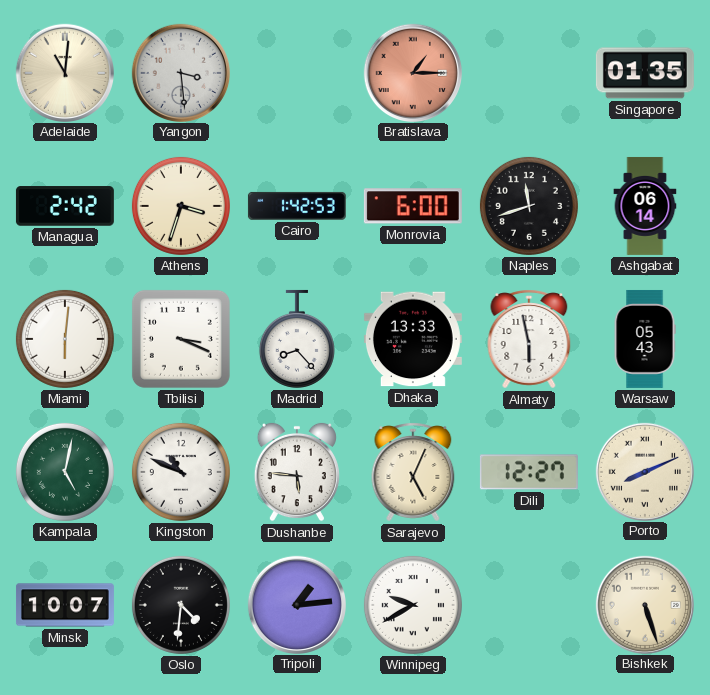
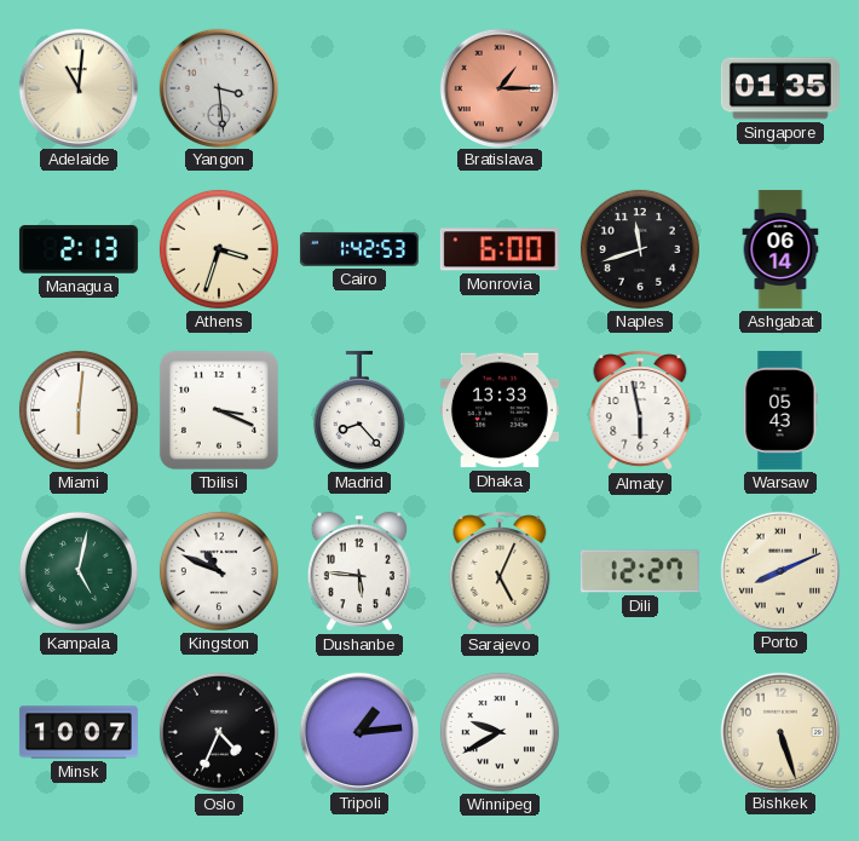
Managua: 2:42 -> 2:13 (79, 249)
Oslo: 4:31 -> 4:34 (219, 732)
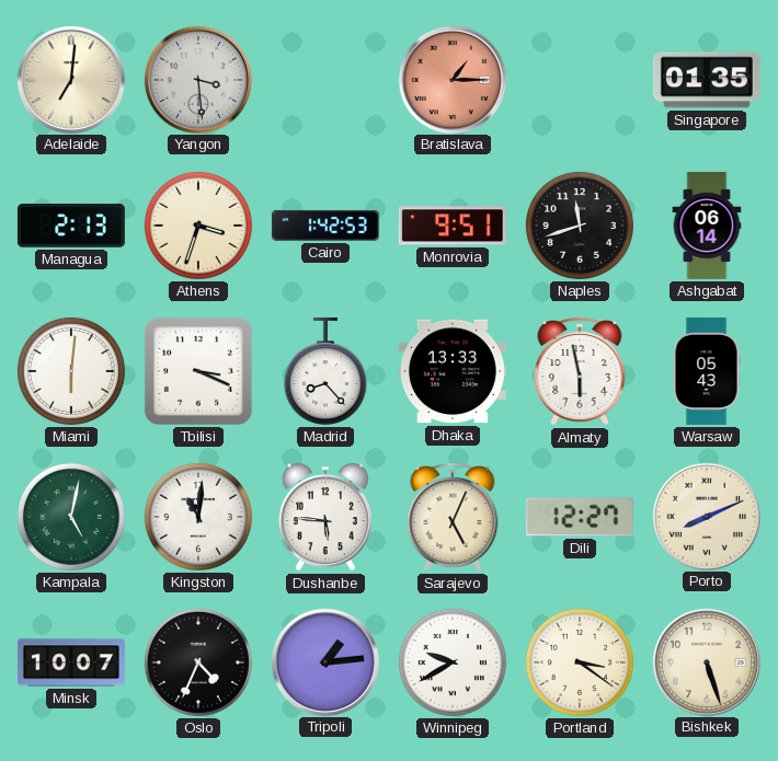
Adelaide: 11:01 -> 7:01 (70, 79)
Monrovia: 6:00 -> 9:51 (453, 226)
Kingston: 10:49 -> 11:01 (198, 517)
Portland: none -> 3:21 (580, 662)
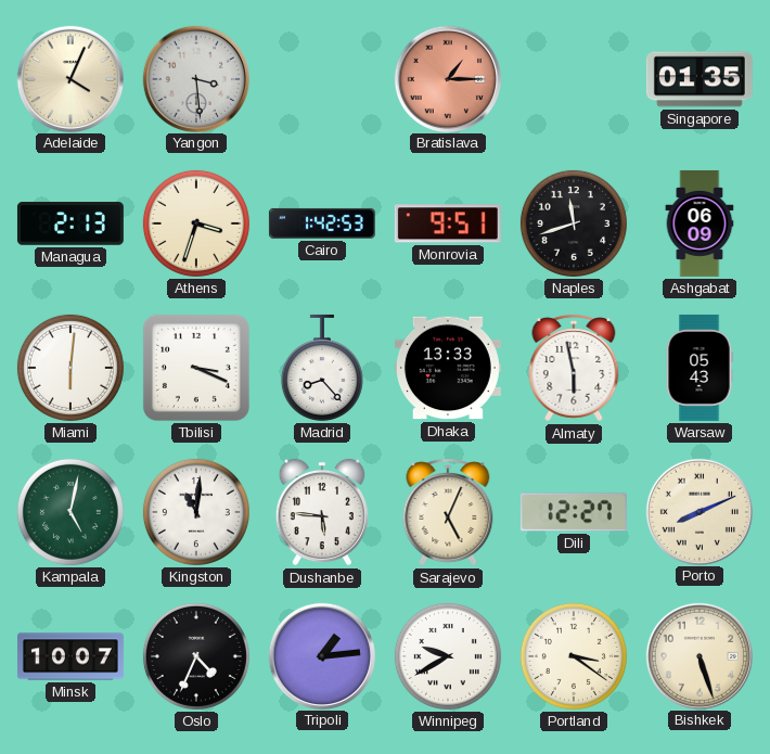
Adelaide: 7:01 -> 4:04 (69, 78)
Ashgabat: 06:14 -> 06:09 (700, 223)
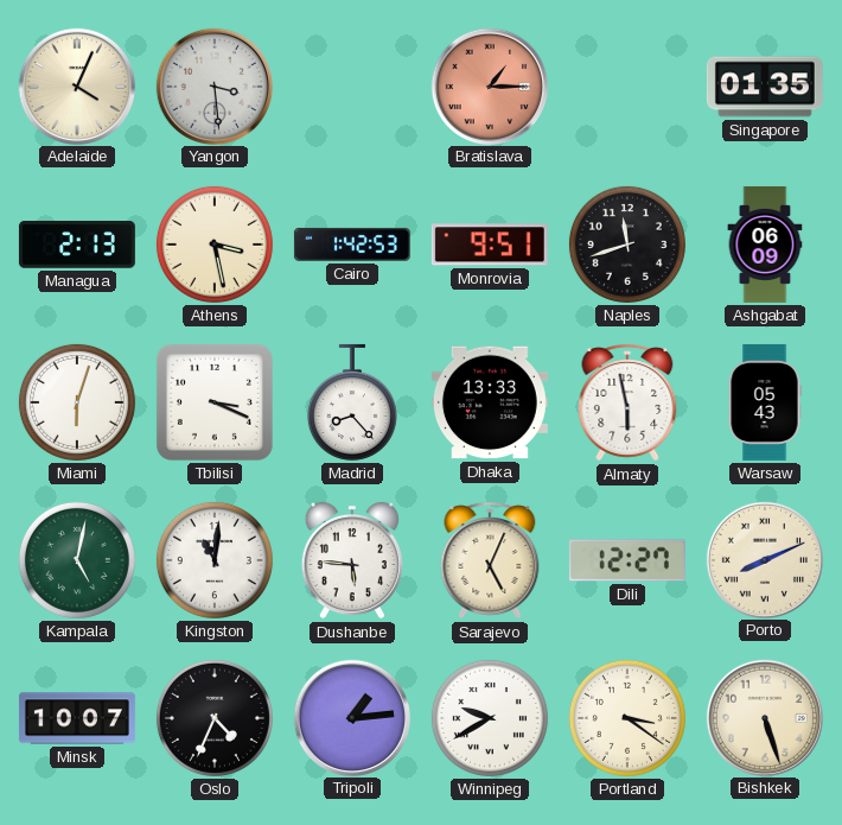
Athens: 3:33 -> 3:28 (215, 245)
Miami: 6:01 -> 6:03 (77, 402)
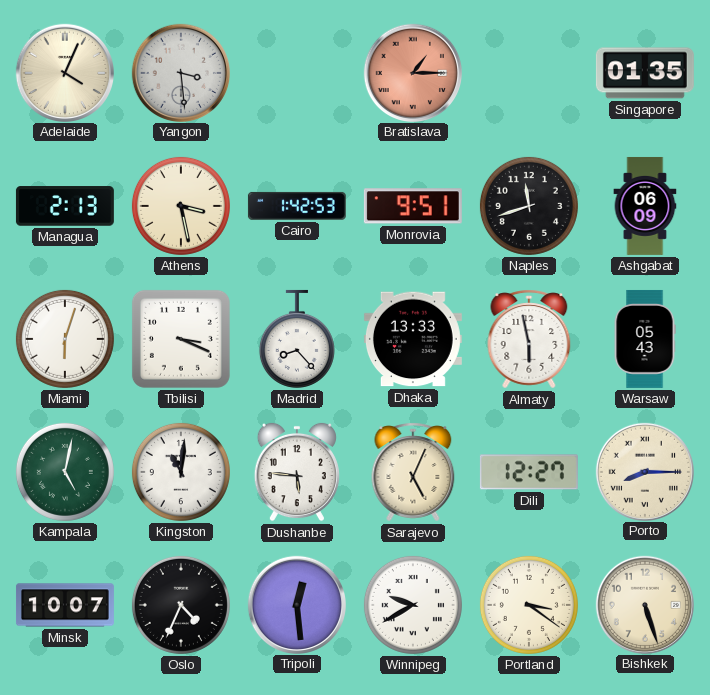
Porto: 8:11 -> 8:15 (644, 471)
Tripoli: 1:14 -> 12:29 (296, 604)
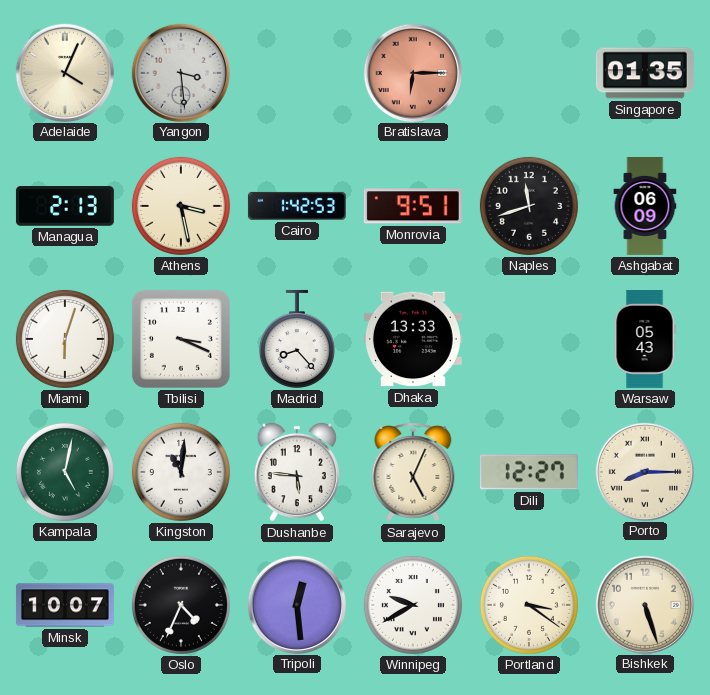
Bratislava: 1:15 -> 6:15 (412, 72)
Almaty: 5:58 -> none (529, 339)
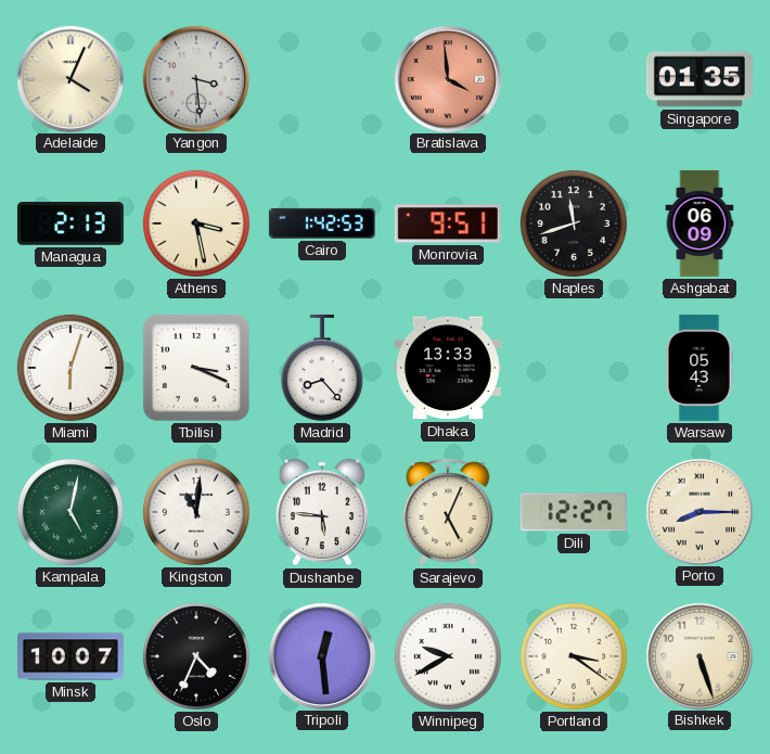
Bratislava: 6:15 -> 3:59 (447, 78)
